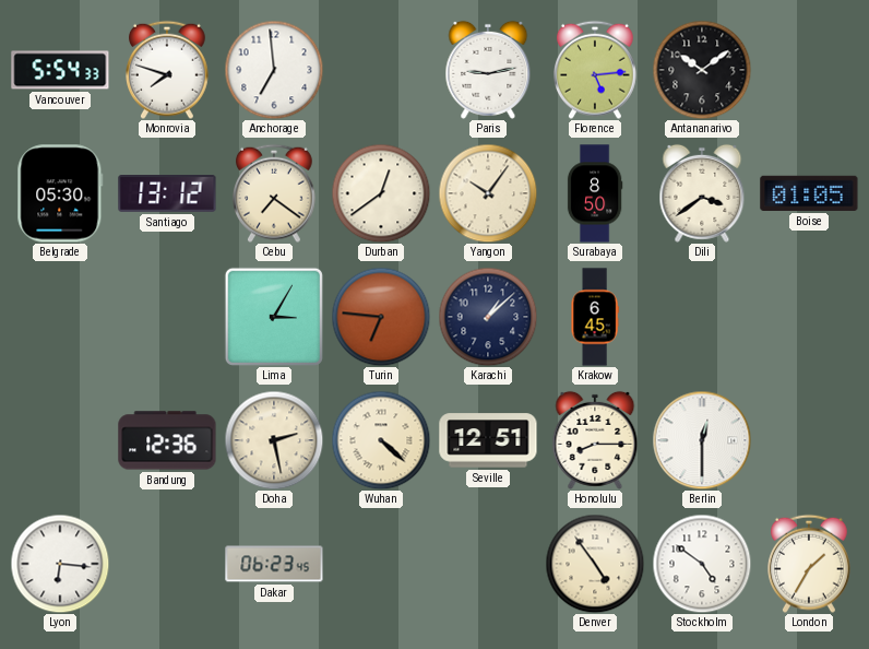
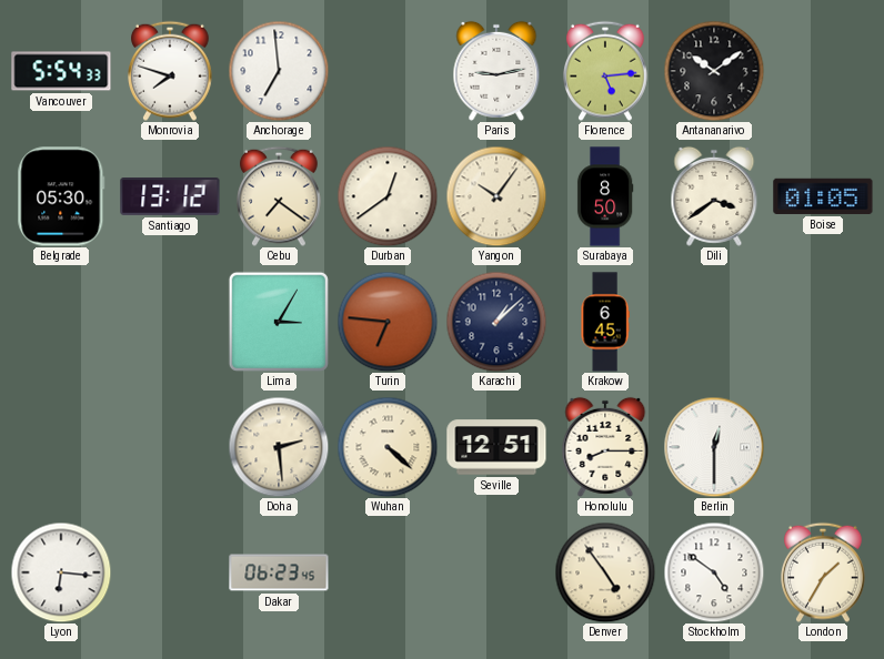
Bandung: 12:36 -> none (167, 440)
Doha: 2:28 -> 2:29 (279, 447)
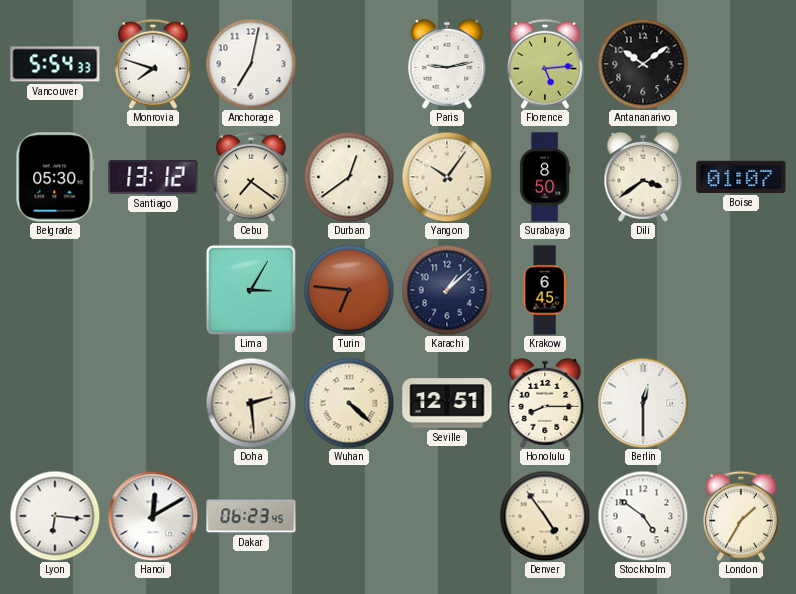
Anchorage: 6:59 -> 7:02 (251, 64)
Boise: 01:05 -> 01:07 (741, 177)
Hanoi: none -> 12:10 (153, 516)
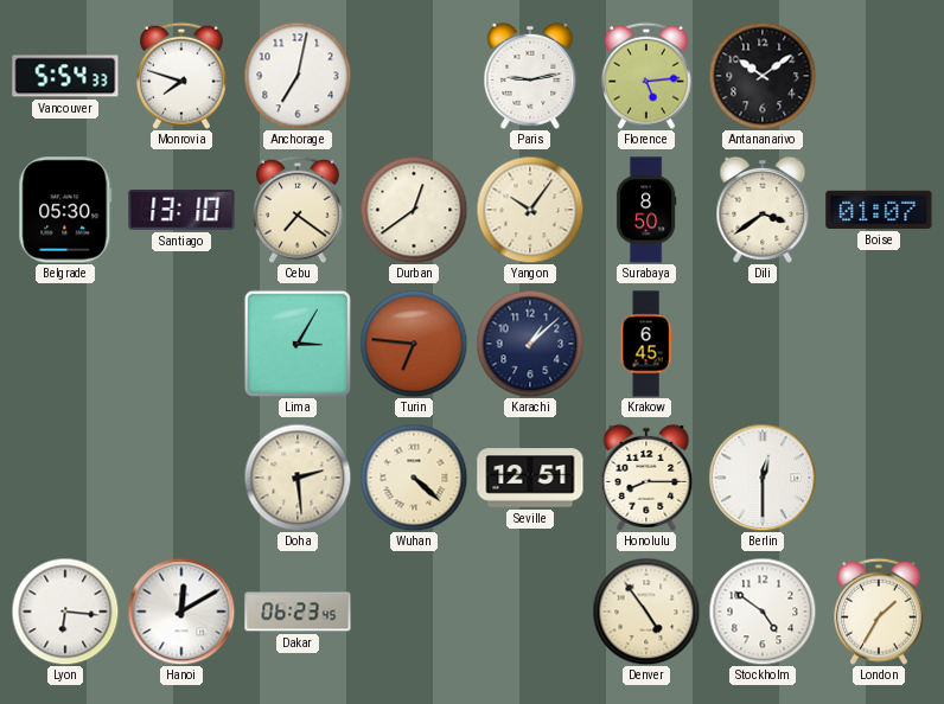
Santiago: 13:12 -> 13:10 (181, 211)
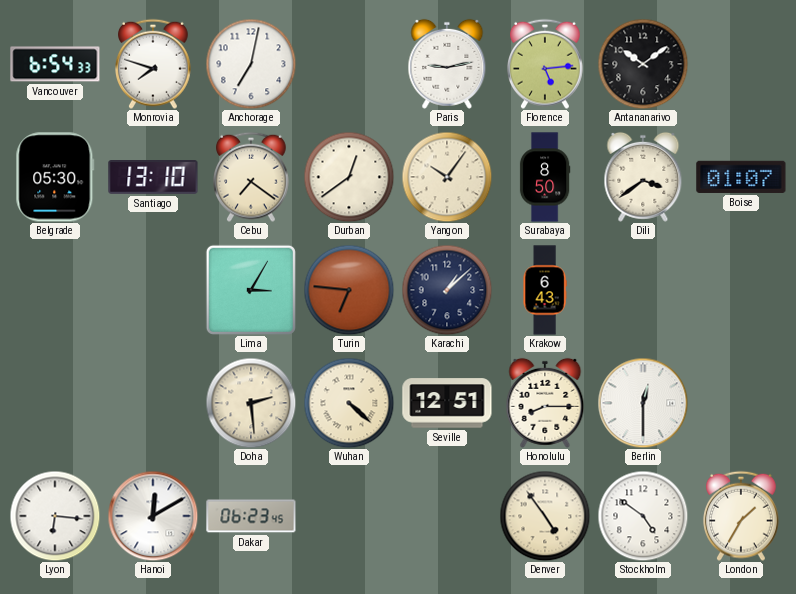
Vancouver: 5:54 -> 6:54 (55, 64)
Krakow: 6:45 -> 6:43 (545, 290)
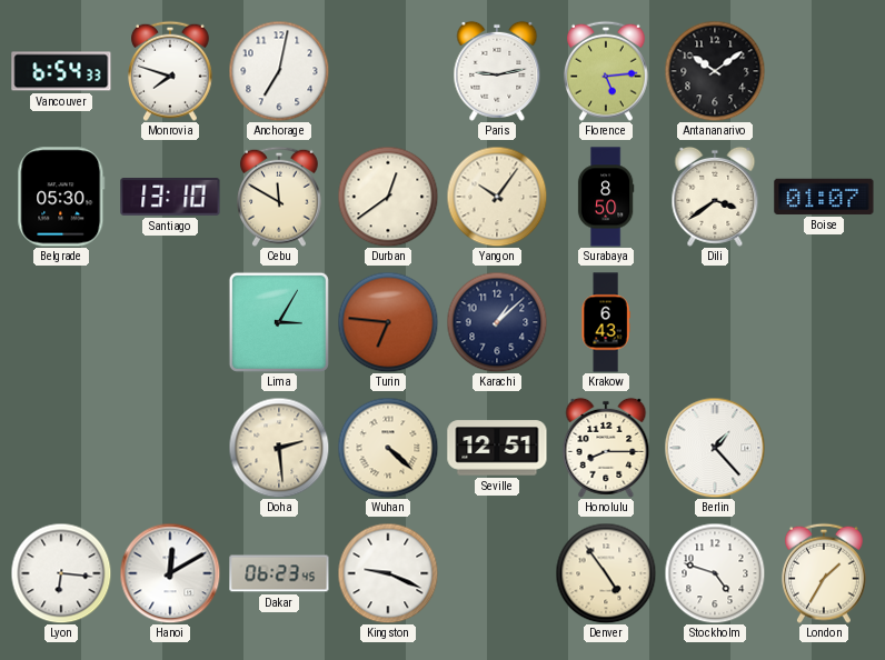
Cebu: 7:21 -> 11:50 (280, 197)
Berlin: 12:30 -> 1:23 (715, 448)
Kingston: none -> 9:19 (388, 573)
Stockholm: 4:51 -> 4:48 (715, 573)
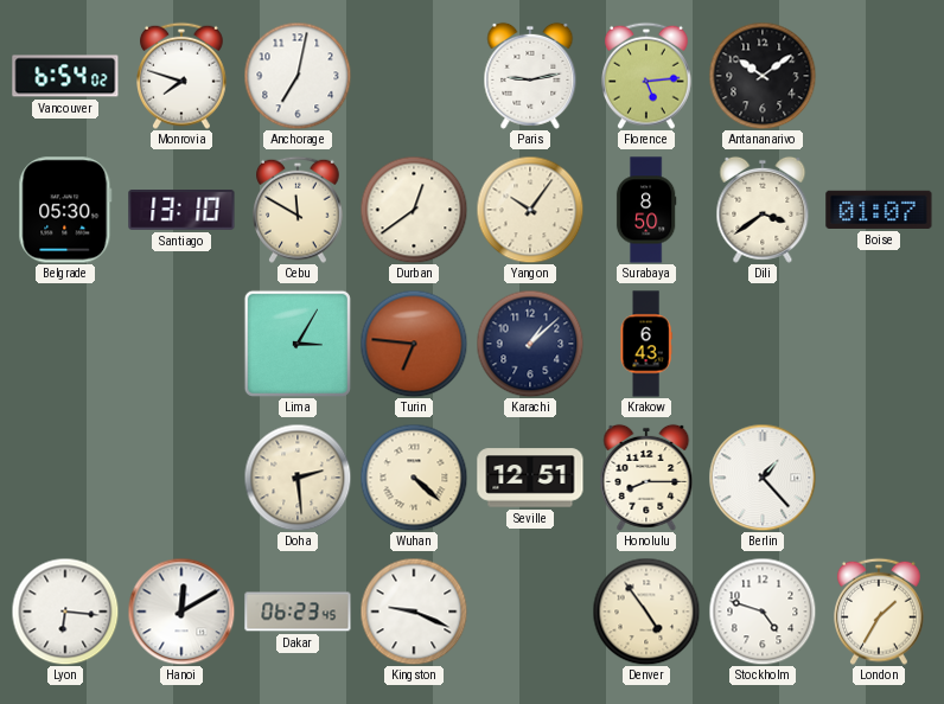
Vancouver: 6:54:33 -> 6:54:02 (65, 76)
